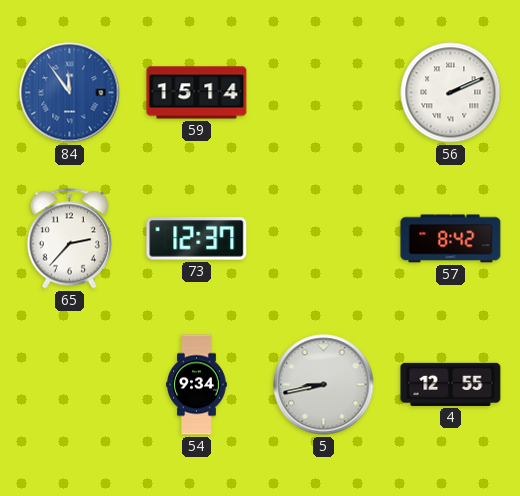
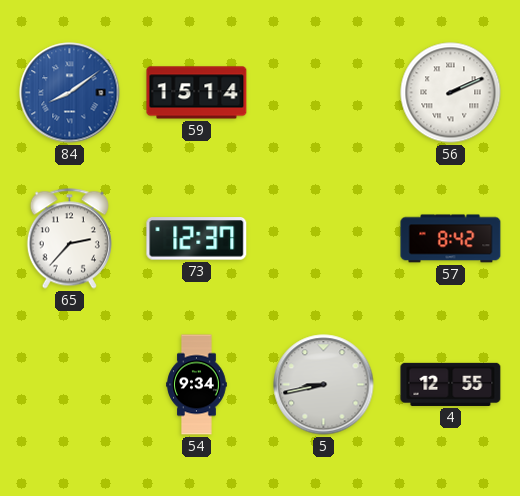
84: 11:54 -> 8:09 (70, 93)
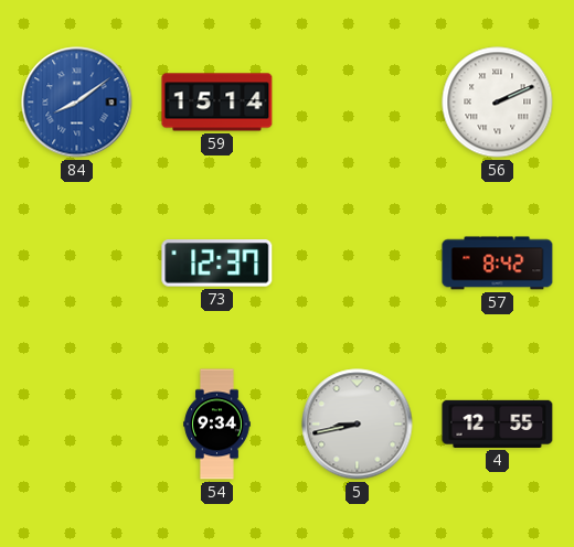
65: 2:37 -> none (69, 239)
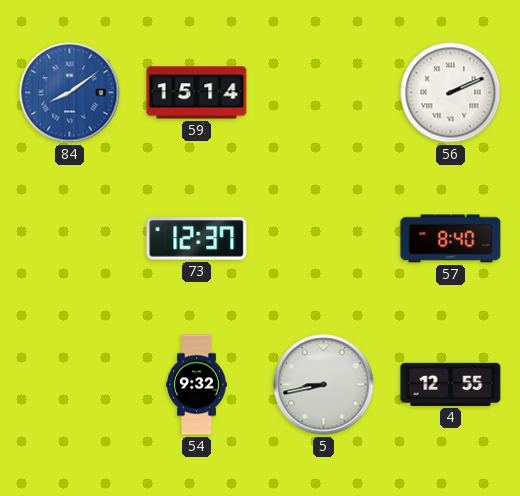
57: 8:42 -> 8:40 (451, 239)
54: 9:34 -> 9:32 (197, 385)
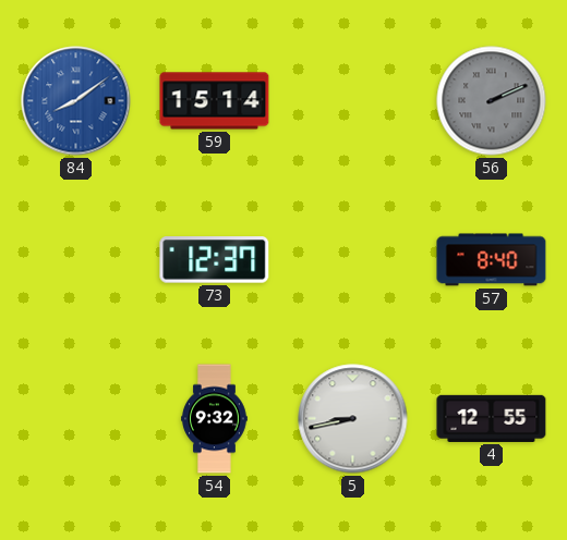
56 dial: white -> grey (492, 101)
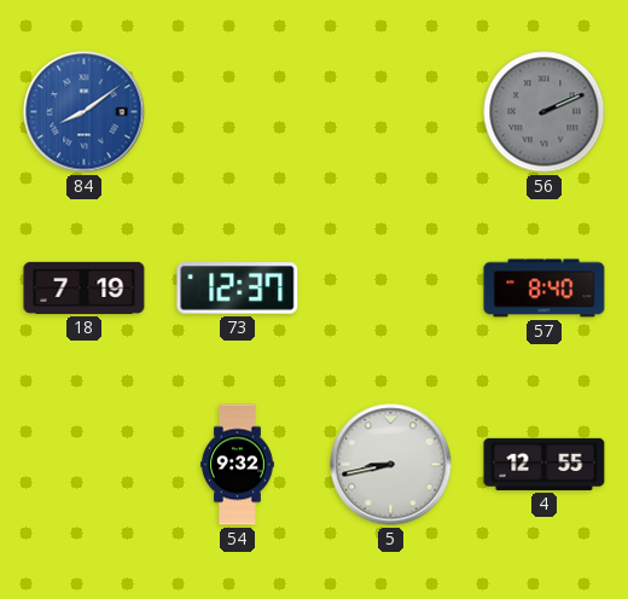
59: 15:14 -> none (215, 101)
18: none -> 7:19 (85, 287)
